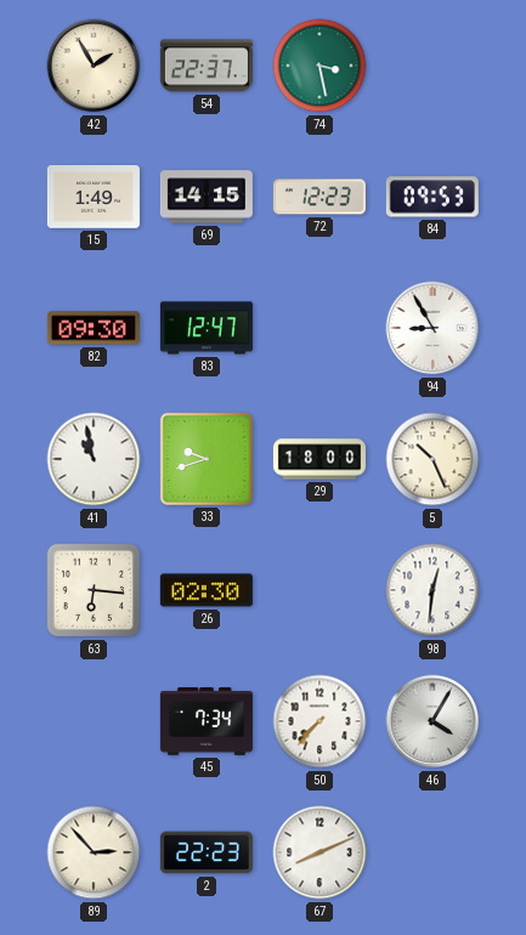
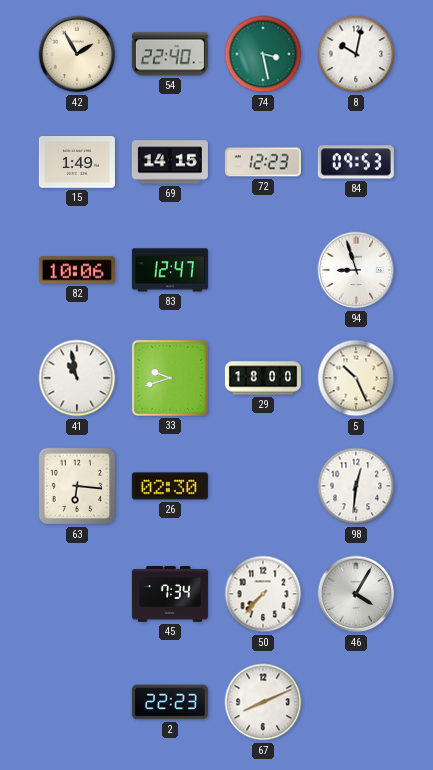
54: 22:37 -> 22:40 (170, 54)
8: none -> 10:02 (356, 54)
82: 09:30 -> 10:06 (77, 270)
94: 8:55 -> 8:57 (356, 270)
89: 2:53 -> none (94, 852)
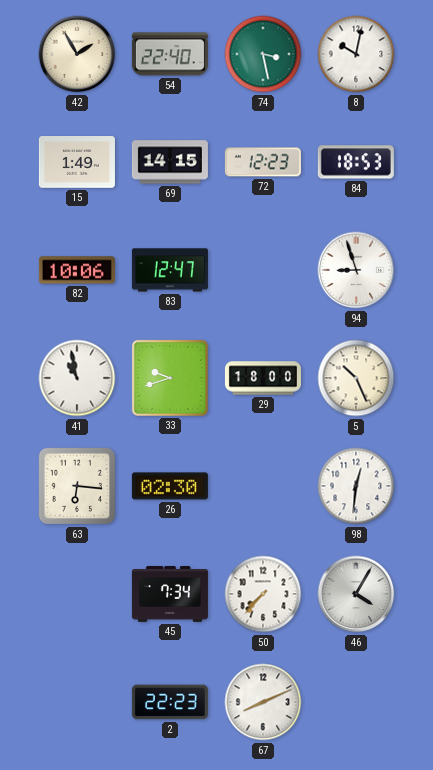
84: 09:53 -> 18:53 (356, 162)
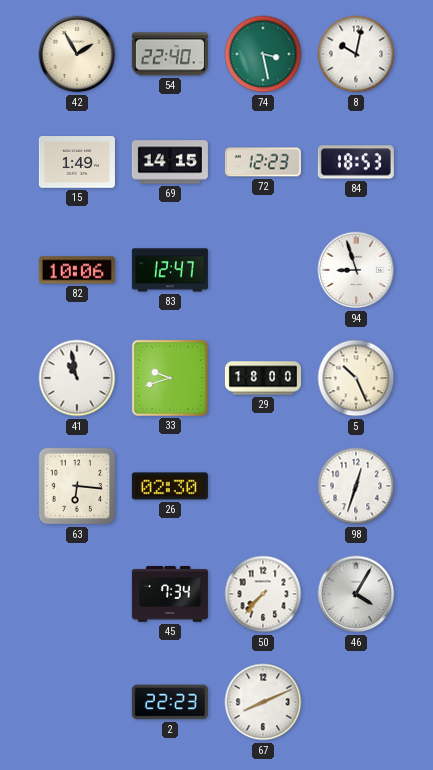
98: 12:31 -> 12:33 (356, 486)
